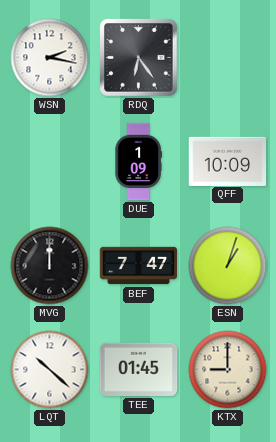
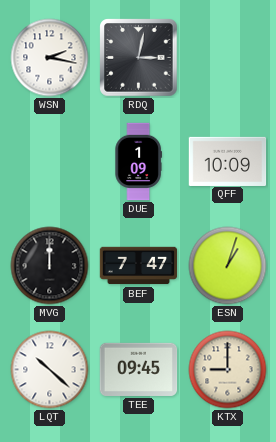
RDQ: 6:24 -> 3:02 (139, 58)
TEE: 01:45 -> 09:45 (139, 369)
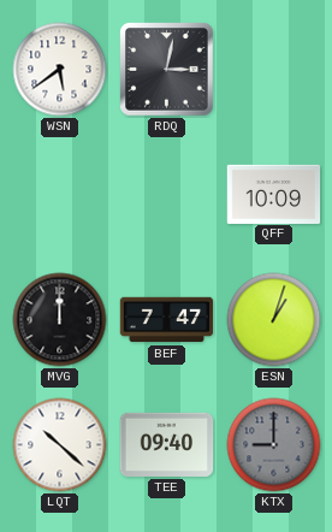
WSN: 2:17 -> 5:39 (60, 70)
DUE: 1:09 -> none (138, 162)
TEE: 09:45 -> 09:40 (167, 444)
KTX dial: cream -> grey (274, 445)
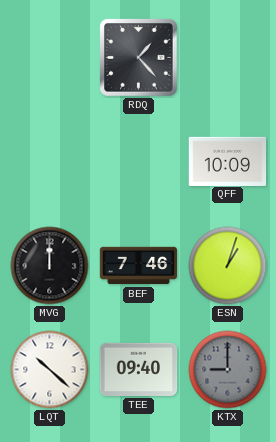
WSN: 5:39 -> none (60, 70)
RDQ: 3:02 -> 1:23 (139, 58)
BEF: 7:47 -> 7:46 (139, 266)
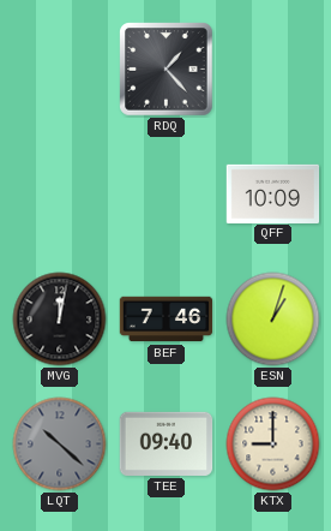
MVG: 12:00 -> 12:02 (60, 320)
LQT dial: white -> grey (60, 445)
KTX dial: grey -> cream (273, 445)
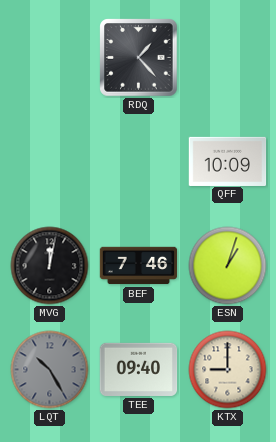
LQT: 10:22 -> 10:25 (50, 370)
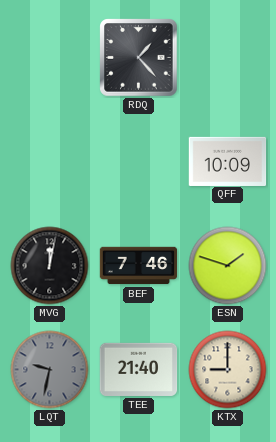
ESN: 1:03 -> 1:48 (228, 266)
LQT: 10:25 -> 9:32 (50, 370)
TEE: 09:40 -> 21:40 (139, 369)
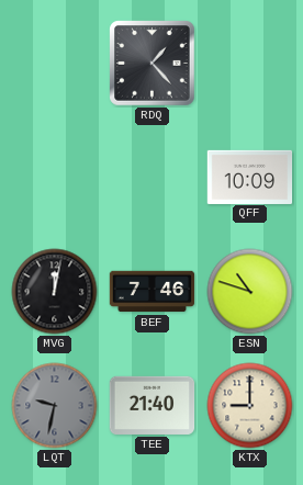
ESN: 1:48 -> 10:48 (250, 292)
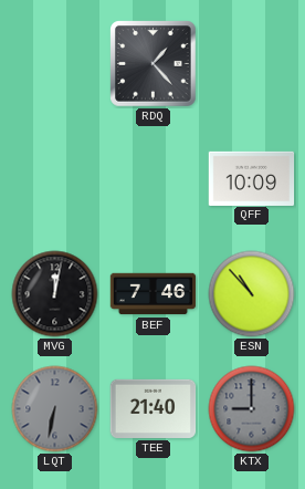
ESN: 10:48 -> 10:53 (252, 294)
LQT: 9:32 -> 6:32 (55, 409)
KTX dial: cream -> grey (252, 409)
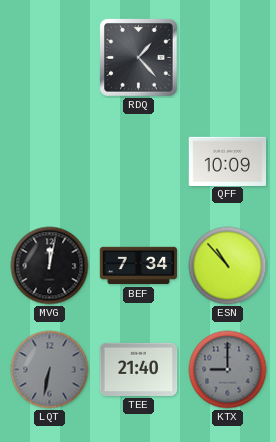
BEF: 7:46 -> 7:34 (139, 266)
